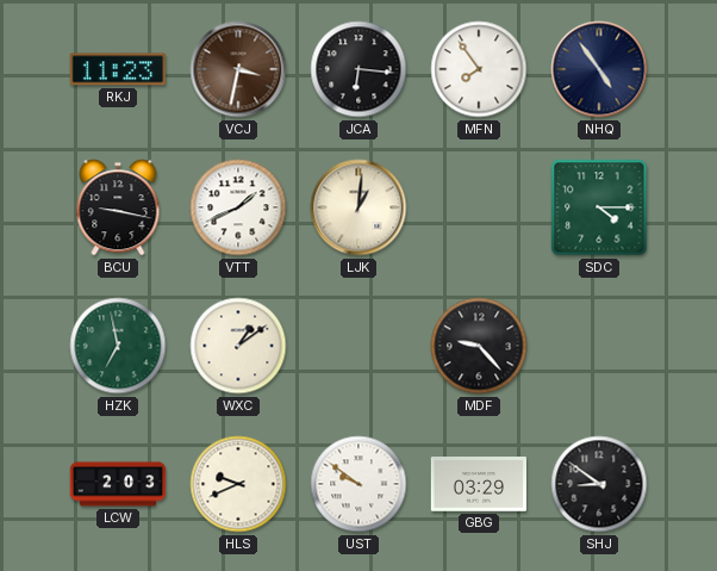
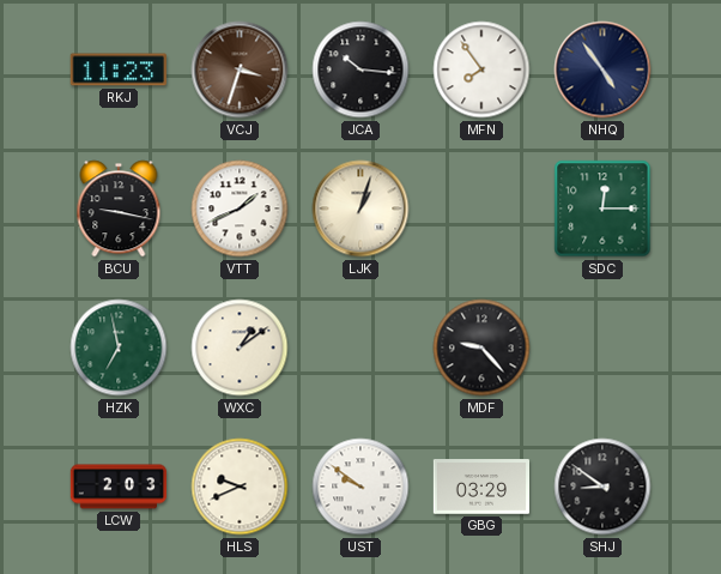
VCJ: 3:32 -> 3:33 (240, 70)
JCA: 6:16 -> 10:16 (360, 70)
LJK: 1:01 -> 1:03 (360, 209)
SDC: 4:15 -> 12:15 (602, 209)
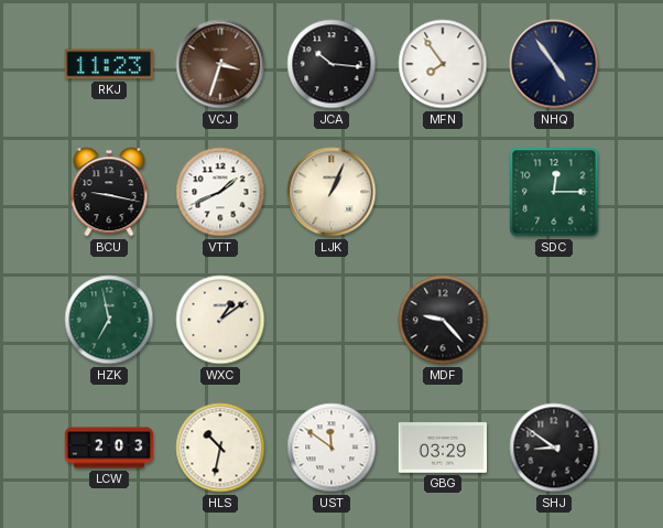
LJK: 1:03 -> 1:04 (331, 192)
HLS: 9:41 -> 10:32 (220, 448)
UST: 9:51 -> 11:51 (331, 448)
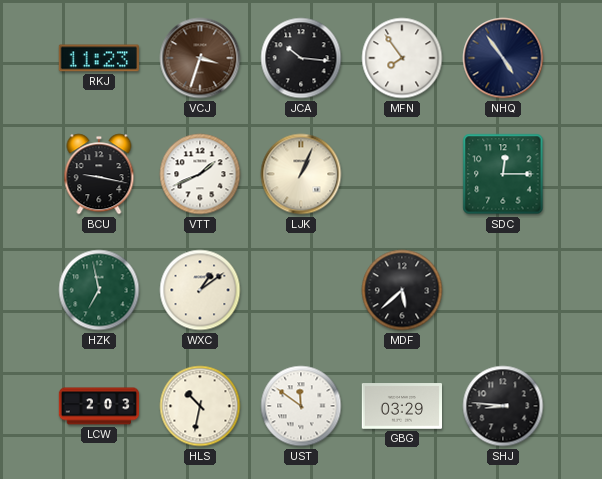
MDF: 9:23 -> 5:38 (402, 290)
SHJ: 8:51 -> 8:46 (503, 406)
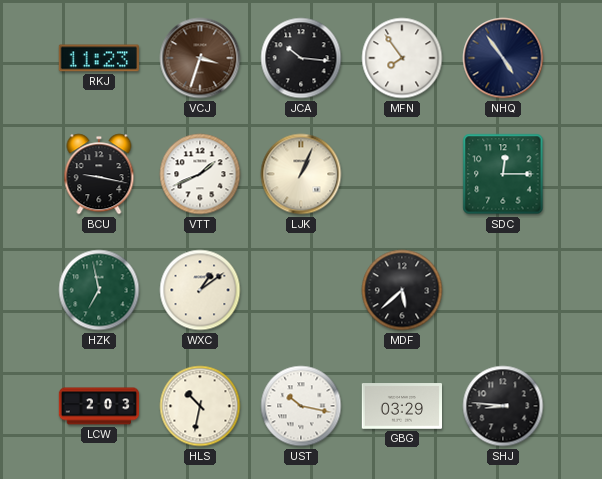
UST: 11:51 -> 10:17 (301, 406)
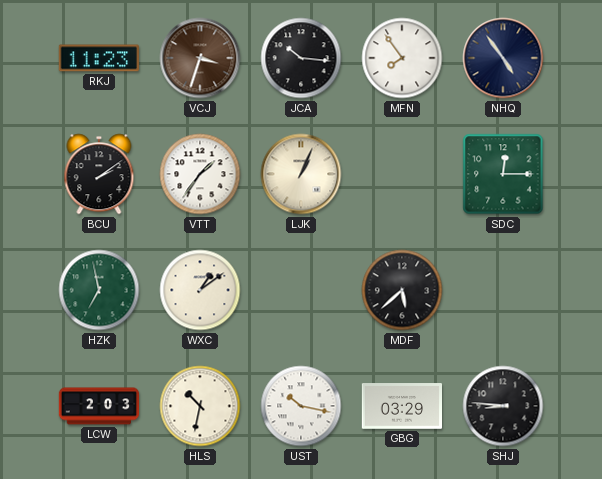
BCU: 9:17 -> 2:09 (99, 174)
VTT: 1:41 -> 1:36 (200, 174)
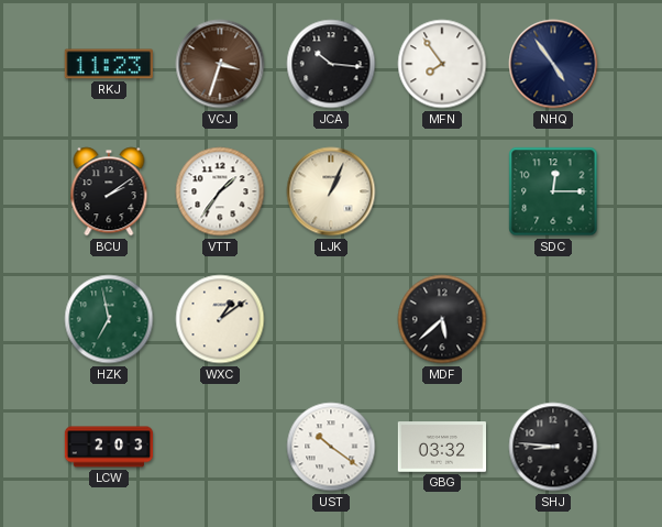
HLS: 10:32 -> none (200, 406)
UST: 10:17 -> 10:21 (331, 447)
GBG: 03:29 -> 03:32 (441, 447)
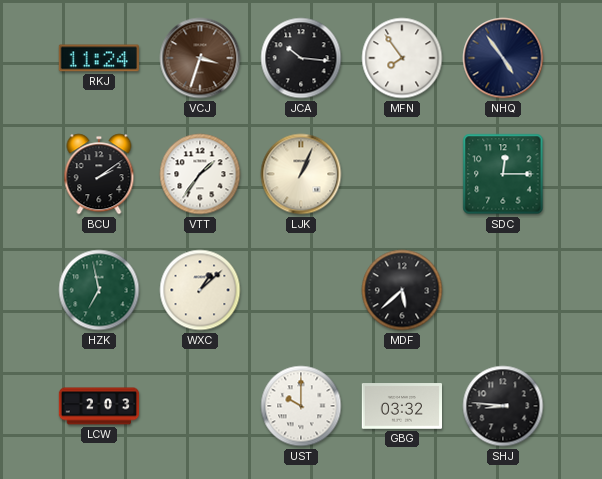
RKJ: 11:23 -> 11:24 (99, 58)
WXC: 1:09 -> 1:08 (200, 290)
UST: 10:21 -> 10:00 (301, 406)
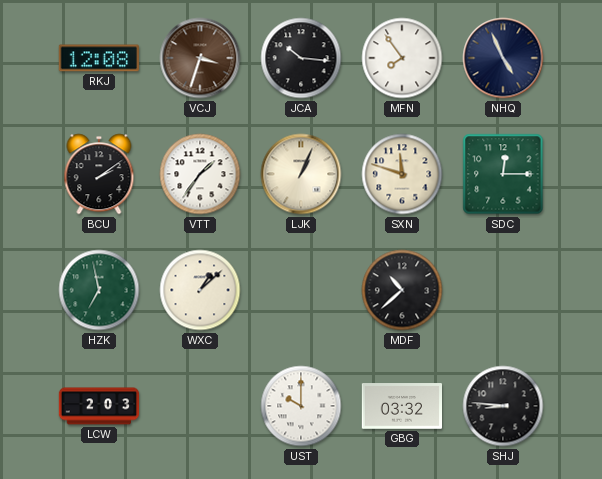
RKJ: 11:24 -> 12:08 (99, 58)
NHQ: 4:54 -> 4:56 (503, 58)
SXN: none -> 11:48 (402, 174)
MDF: 5:38 -> 10:38 (402, 290)
